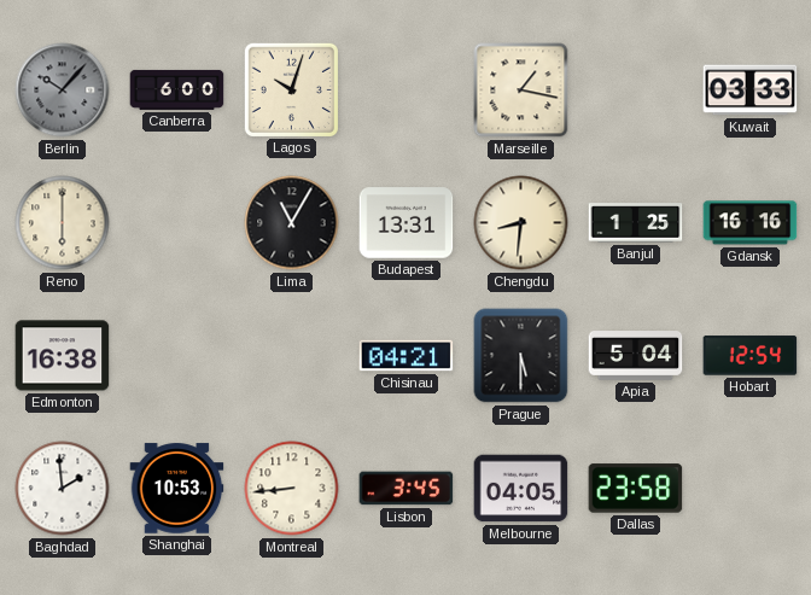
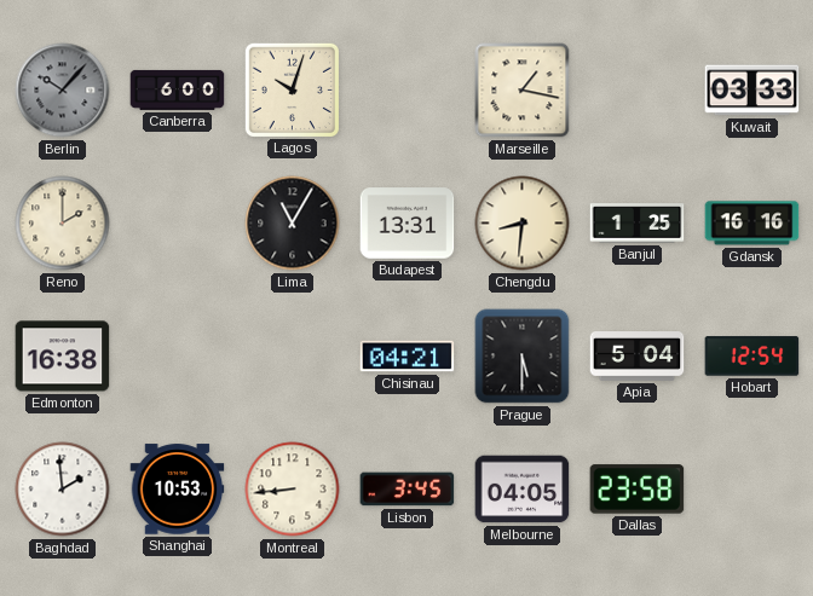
Reno: 6:00 -> 2:00 (63, 224)
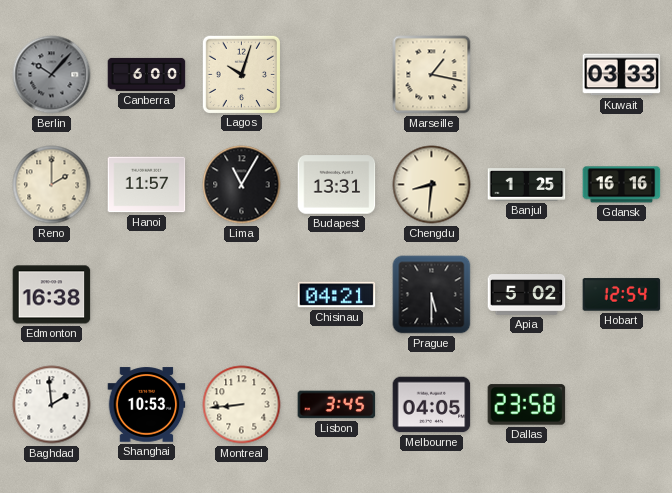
Hanoi: none -> 11:57 (147, 185)
Apia: 5:04 -> 5:02 (527, 295)
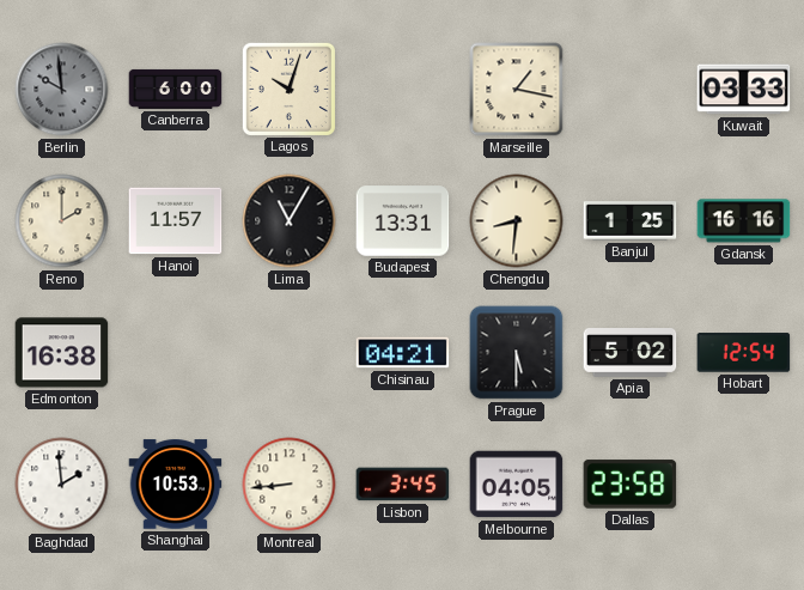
Berlin: 10:07 -> 9:59 (62, 90)
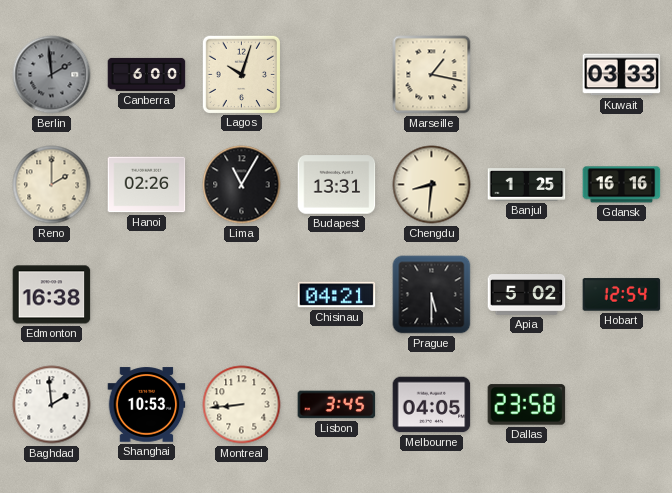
Berlin: 9:59 -> 1:59 (52, 75)
Hanoi: 11:57 -> 02:26 (147, 185)
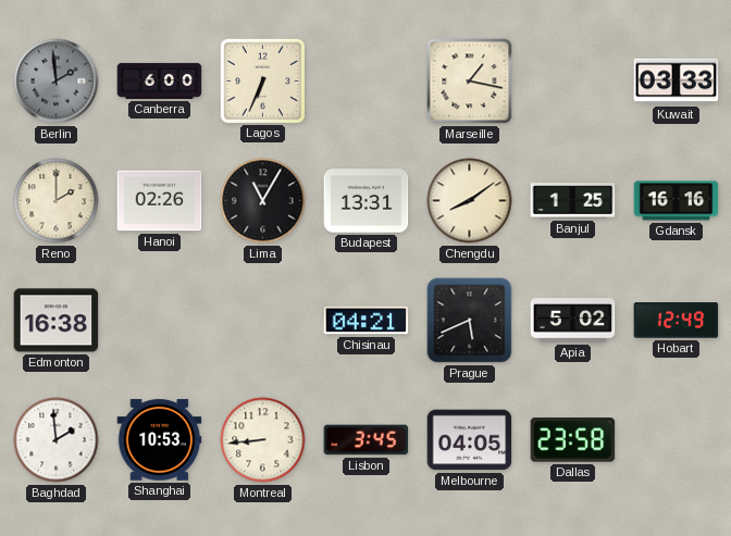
Lagos: 10:03 -> 6:34 (262, 80)
Chengdu: 8:31 -> 8:09 (470, 201)
Prague: 5:30 -> 5:41 (470, 321)
Hobart: 12:54 -> 12:49 (677, 321)
